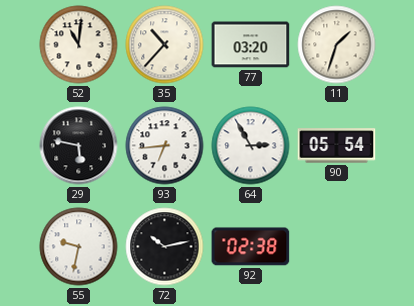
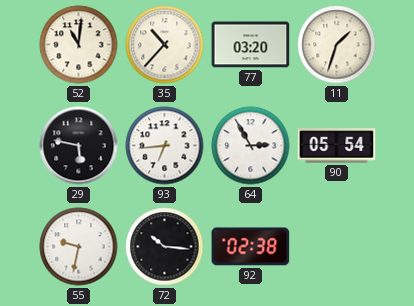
72: 10:13 -> 10:16 (165, 247)
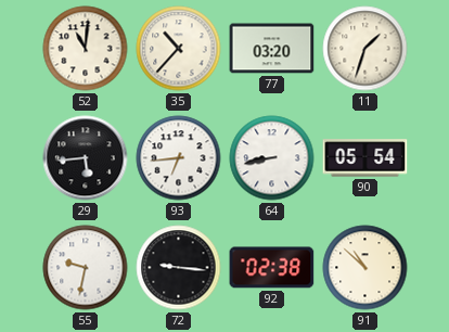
29: 5:47 -> 5:44 (86, 158)
64: 2:55 -> 8:43 (272, 158)
72: 10:16 -> 9:16 (179, 268)
91: none -> 10:52 (365, 268)
